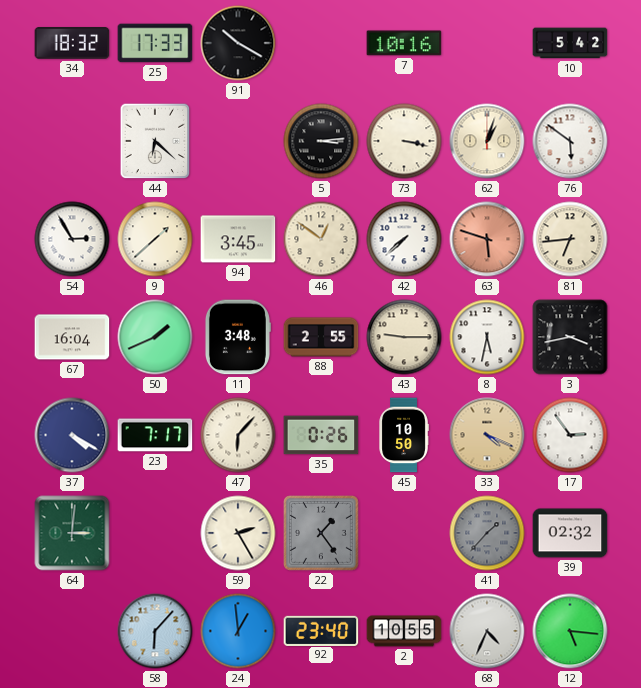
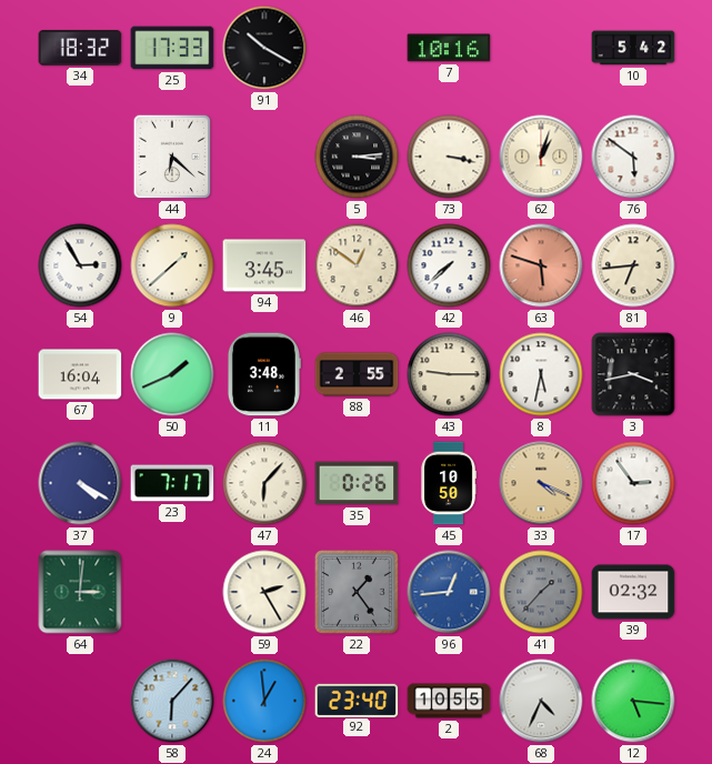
96: none -> 12:44 (449, 592)
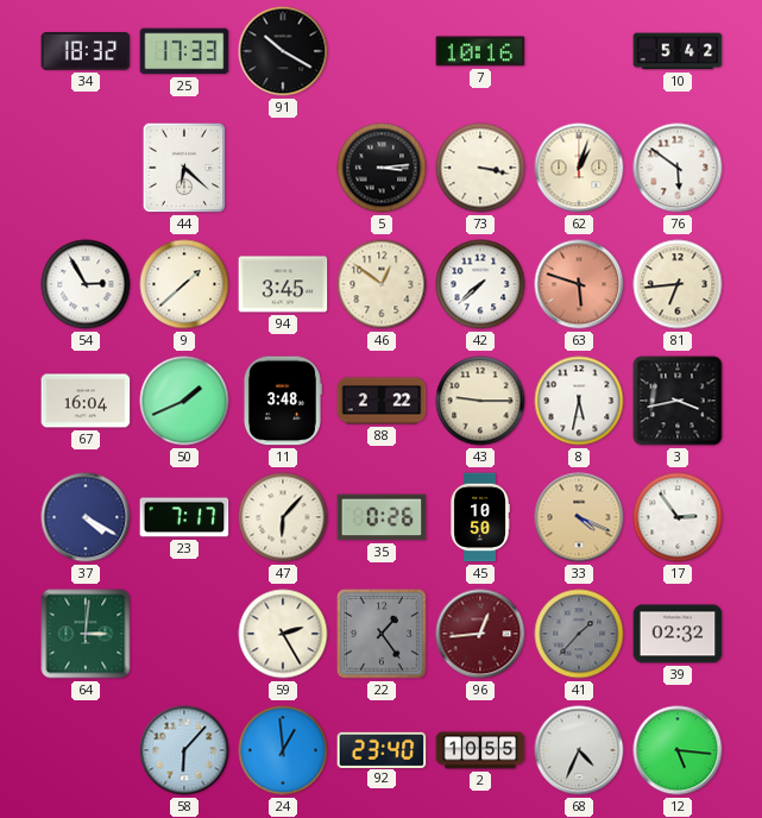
88: 2:55 -> 2:22 (382, 401)
96 dial: blue -> burgundy (480, 634)
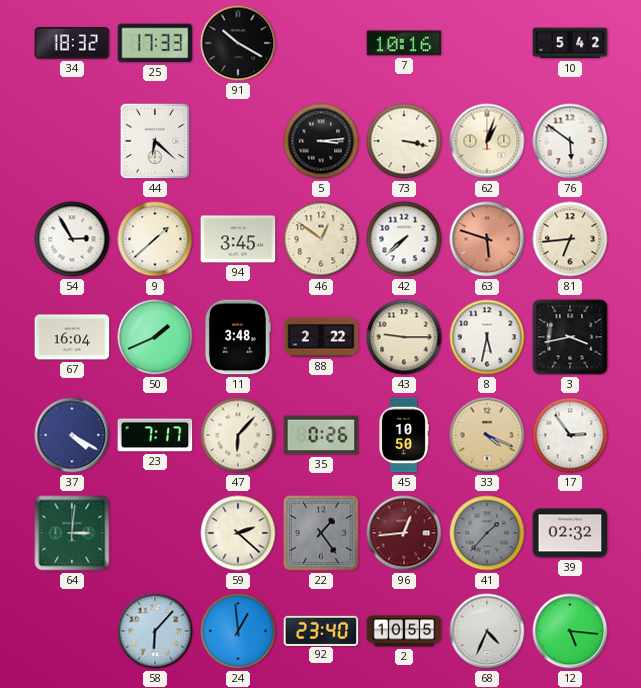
59: 2:25 -> 2:22 (238, 533)
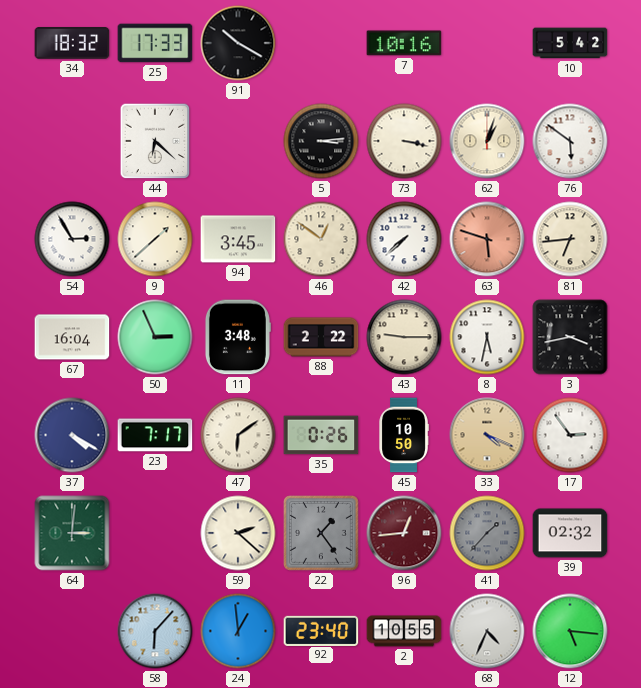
50: 1:41 -> 2:56 (155, 337)
47: 6:07 -> 6:09 (238, 435)
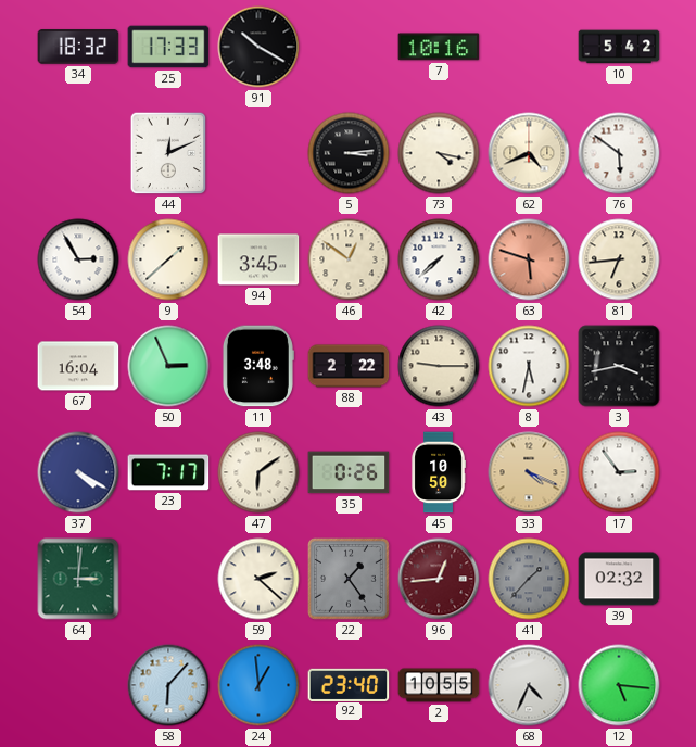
44: 6:22 -> 12:11 (168, 153)
73: 3:17 -> 4:17 (439, 153)
62: 1:03 -> 4:41 (529, 153)
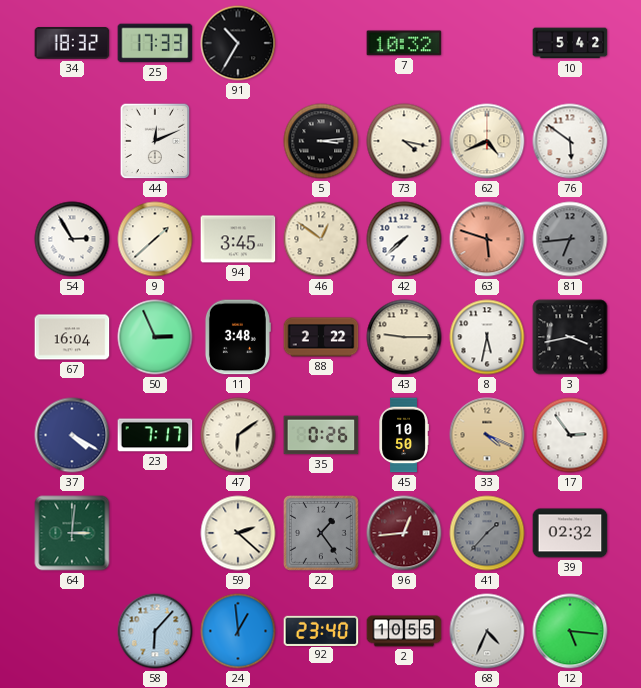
91: 10:20 -> 10:35 (238, 43)
7: 10:16 -> 10:32 (404, 43)
81 dial: cream -> grey (570, 239)
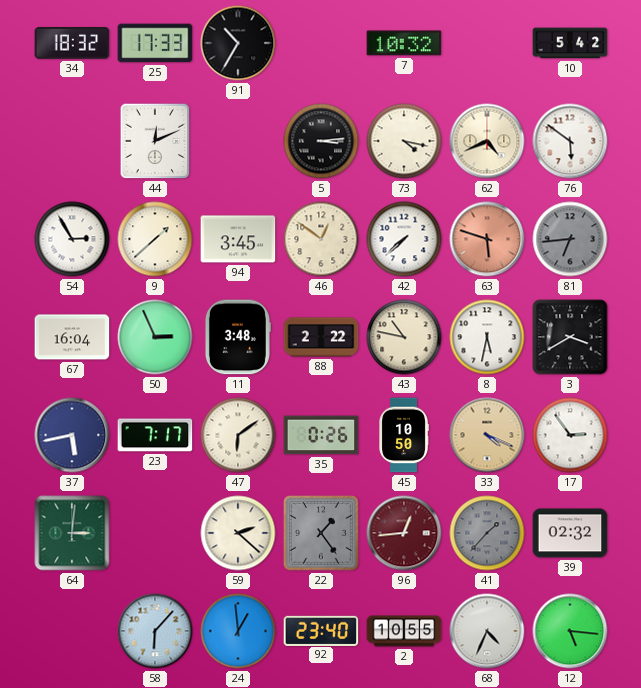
43: 9:15 -> 10:47 (404, 337)
3: 3:43 -> 3:40 (570, 337)
37: 4:20 -> 5:43 (72, 435)
